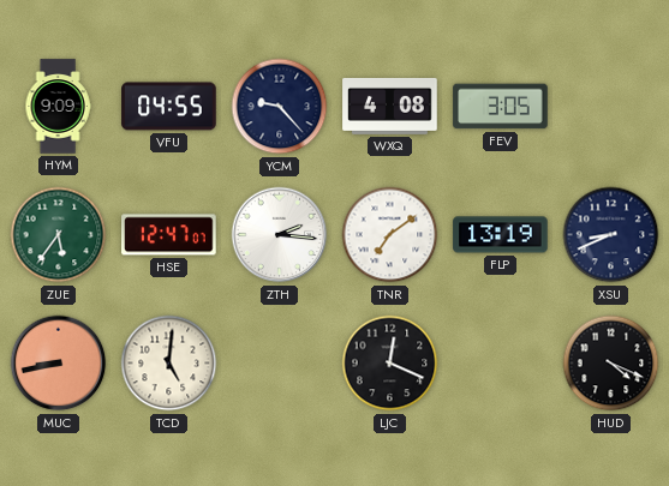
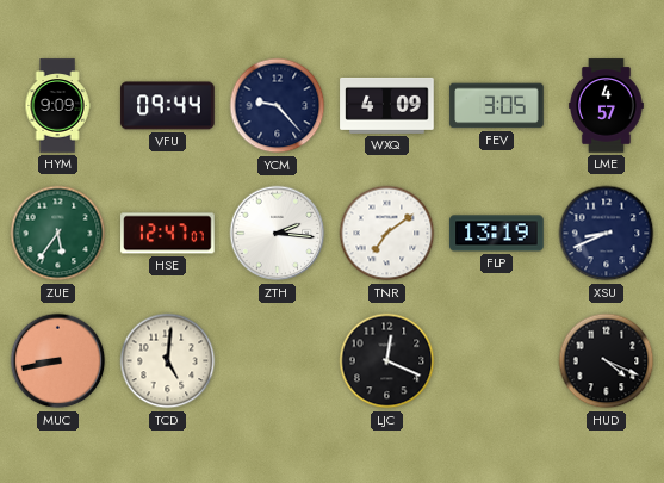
VFU: 04:55 -> 09:44 (168, 106)
WXQ: 4:08 -> 4:09 (387, 105)
LME: none -> 4:57 (606, 106)
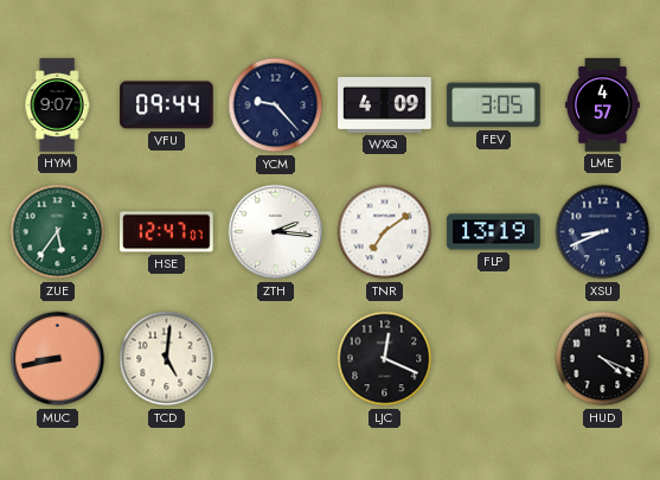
HYM: 9:09 -> 9:07 (57, 105)
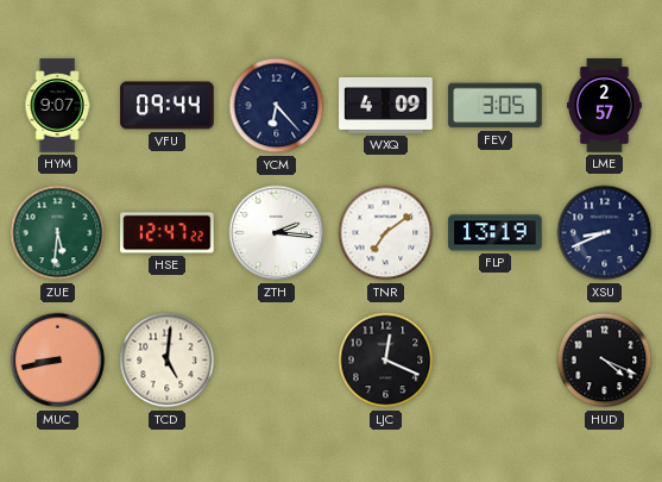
YCM: 9:23 -> 6:23 (277, 106)
LME: 4:57 -> 2:57 (604, 106)
ZUE: 5:36 -> 5:31 (58, 233)
HSE: 12:47:07 -> 12:47:22 (168, 233)
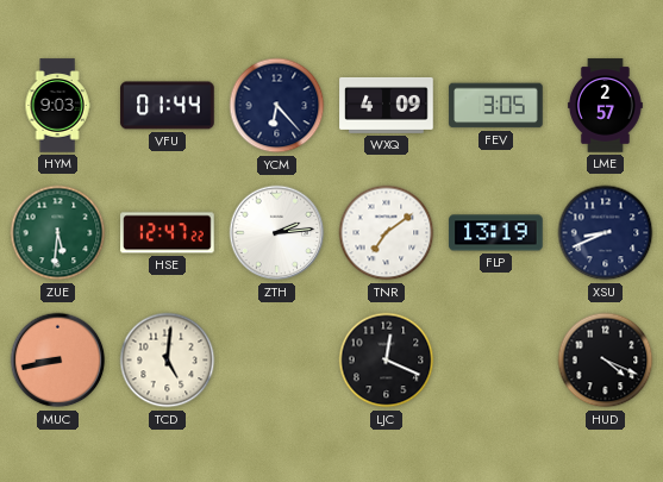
HYM: 9:07 -> 9:03 (57, 106)
VFU: 09:44 -> 01:44 (168, 106)
ZTH: 2:16 -> 2:14 (277, 233)
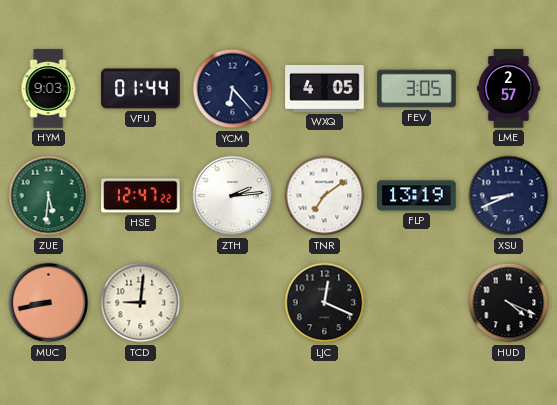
WXQ: 4:09 -> 4:05 (325, 88)
TCD: 5:01 -> 9:01 (141, 303)
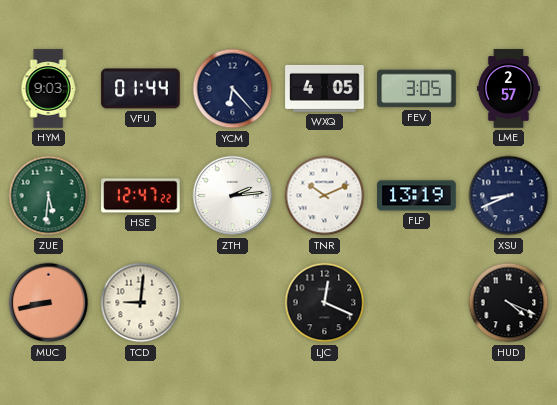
TNR: 7:09 -> 10:11 (325, 196)
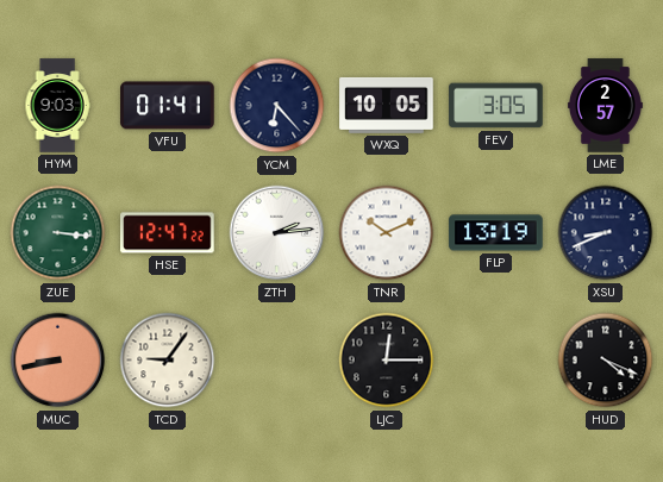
VFU: 01:44 -> 01:41 (168, 106)
WXQ: 4:05 -> 10:05 (387, 105)
ZUE: 5:31 -> 3:16 (58, 233)
TCD: 9:01 -> 9:06 (168, 361)
LJC: 12:19 -> 12:15 (387, 361)
